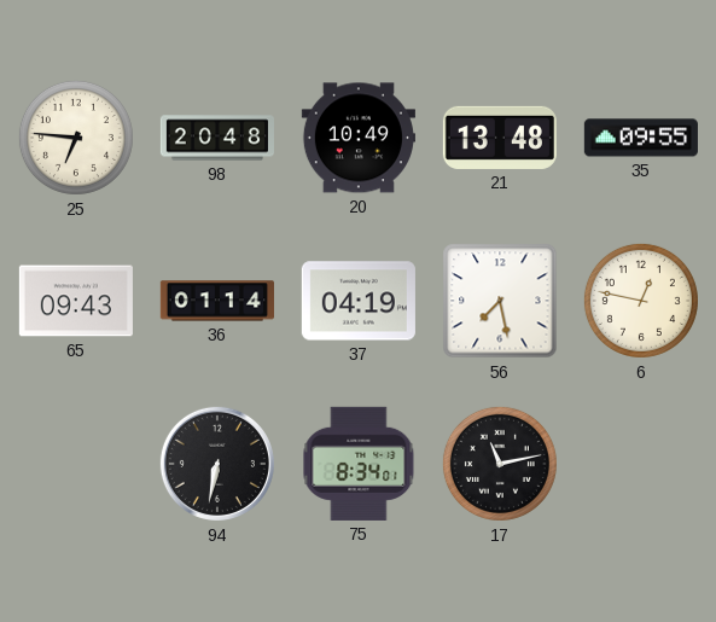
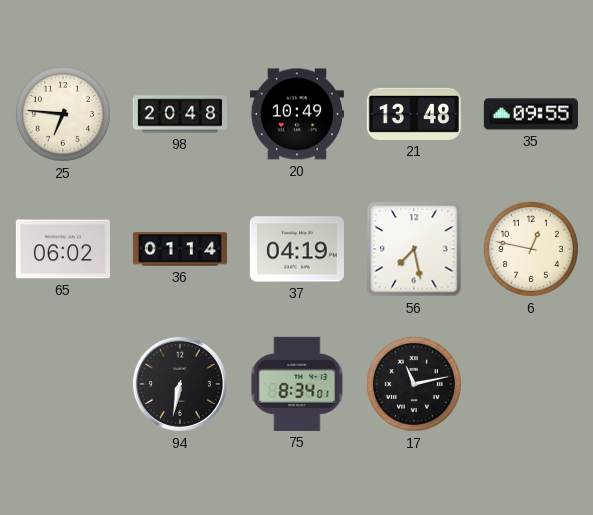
65: 09:43 -> 06:02 (63, 249)
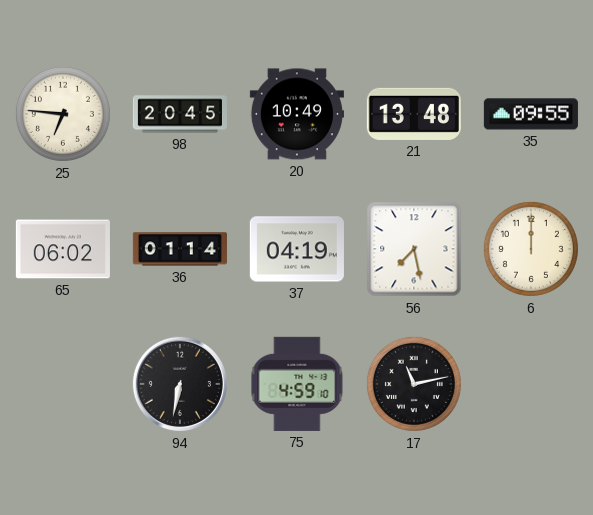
98: 20:48 -> 20:45 (179, 114)
6: 12:47 -> 12:00 (531, 249)
75: 8:34 -> 4:59 (297, 384)
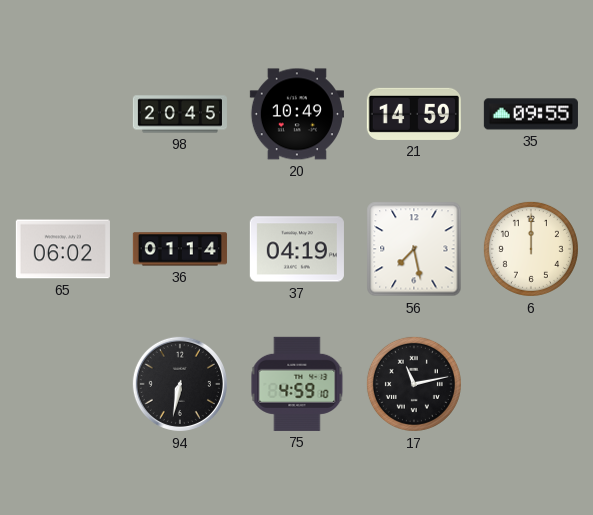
25: 6:46 -> none (63, 114)
21: 13:48 -> 14:59 (414, 114)
